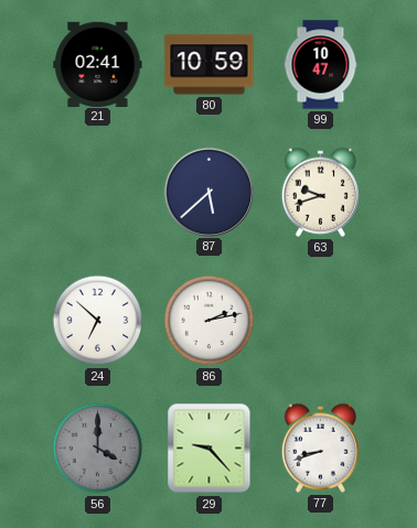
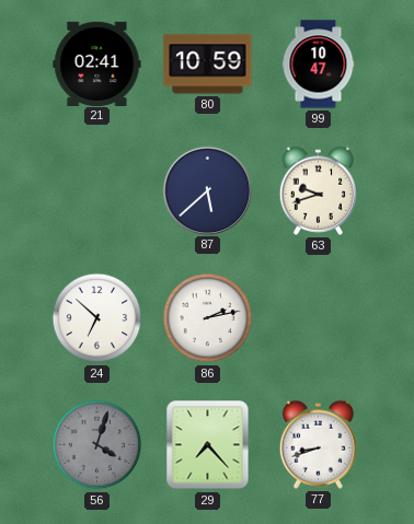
56: 4:00 -> 4:03 (97, 445)
29: 9:23 -> 7:23 (208, 445)
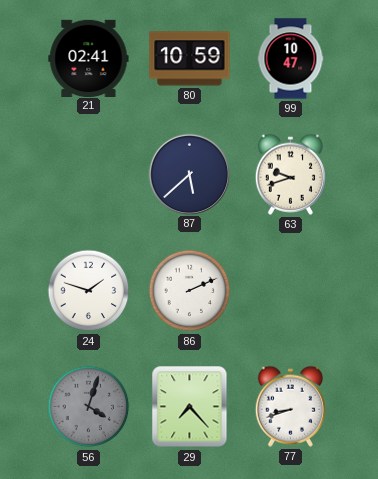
24: 6:52 -> 1:48 (89, 291)
86: 2:13 -> 2:11 (190, 291)
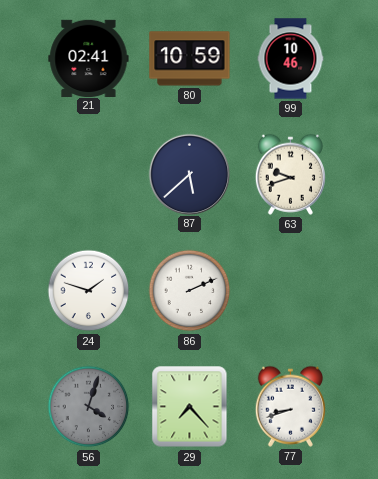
99: 10:47 -> 10:46 (291, 59)
